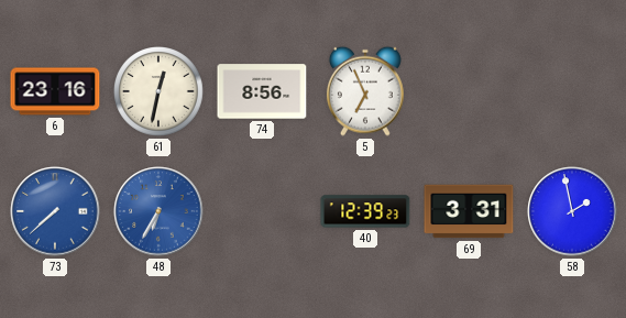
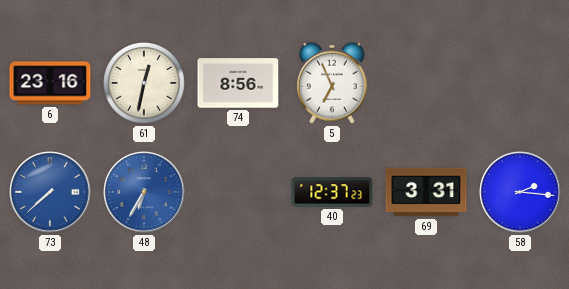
40: 12:39 -> 12:37 (332, 192)
58: 1:58 -> 2:16 (520, 192)
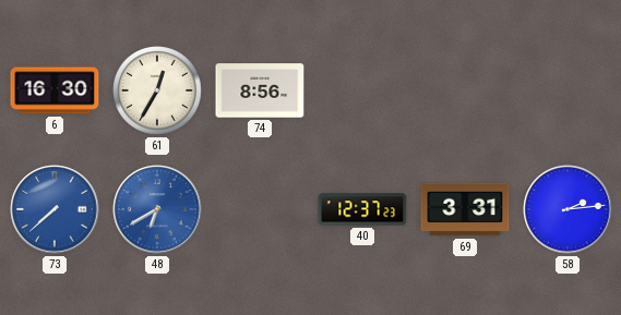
6: 23:16 -> 16:30 (55, 90)
61: 12:32 -> 12:35 (158, 92)
5: 6:56 -> none (332, 83)
48: 6:35 -> 6:40 (157, 209)
58: 2:16 -> 2:14 (568, 209)
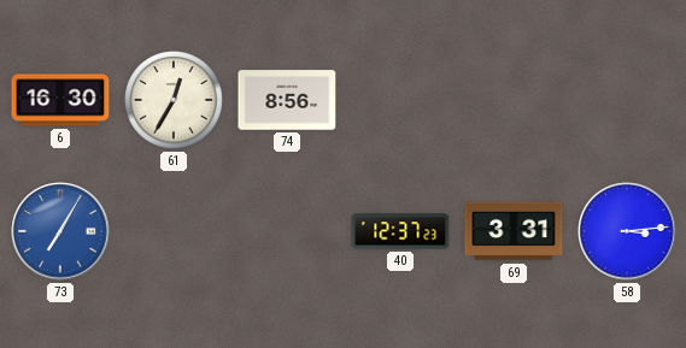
73: 7:38 -> 7:05 (60, 231)
48: 6:40 -> none (157, 209)
58: 2:14 -> 3:14 (627, 231)
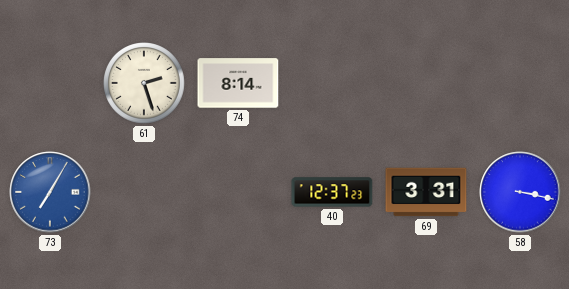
6: 16:30 -> none (60, 100)
61: 12:35 -> 2:27 (145, 84)
74: 8:56 -> 8:14 (238, 83)
58: 3:14 -> 3:17 (520, 192)
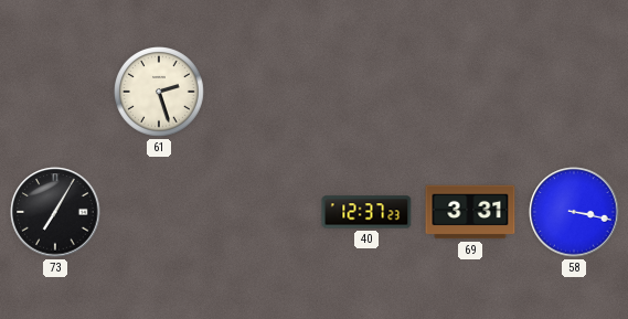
74: 8:14 -> none (238, 83)
73 dial: blue -> black (55, 212)
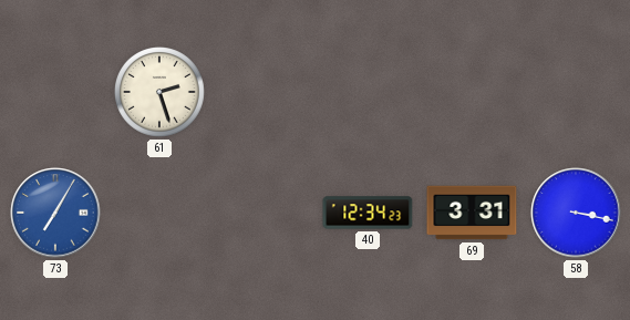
73 dial: black -> blue (55, 213)
40: 12:37 -> 12:34 (368, 213)
